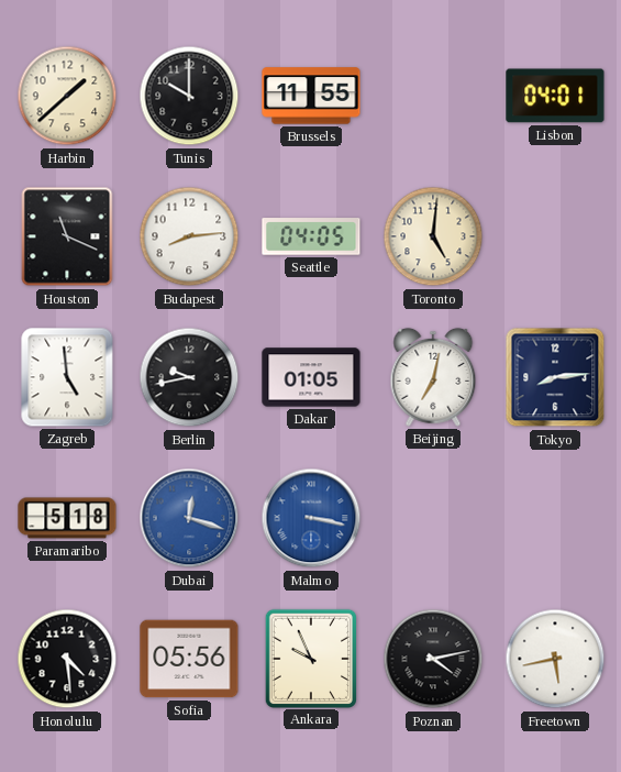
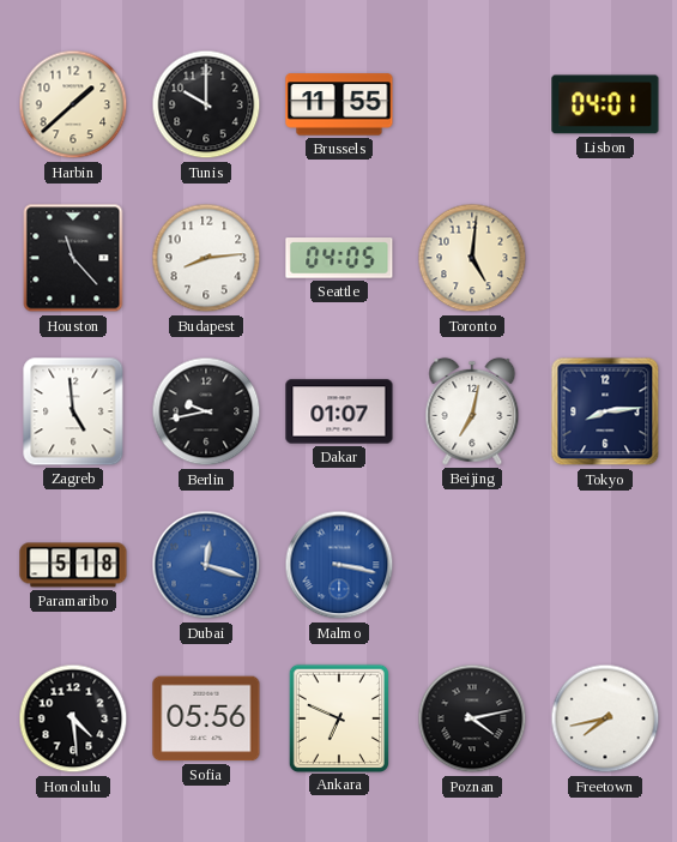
Houston: 11:19 -> 11:23 (73, 258)
Dakar: 01:05 -> 01:07 (339, 411)
Ankara: 9:56 -> 6:49 (338, 717)
Freetown: 5:43 -> 7:43 (605, 718)
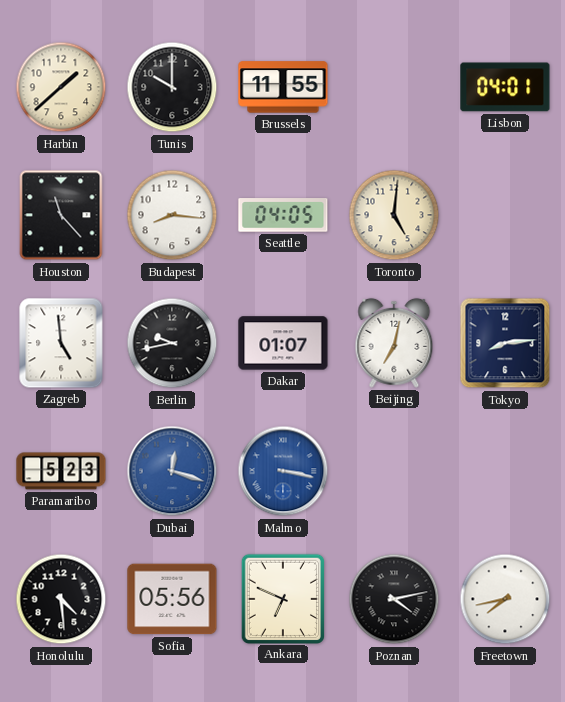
Budapest: 8:14 -> 8:16 (172, 215)
Paramaribo: 5:18 -> 5:23 (61, 471)
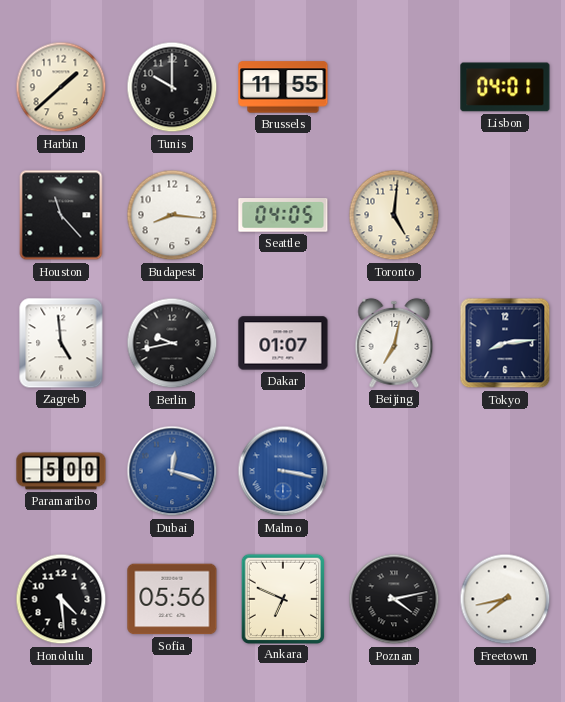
Paramaribo: 5:23 -> 5:00 (61, 471)
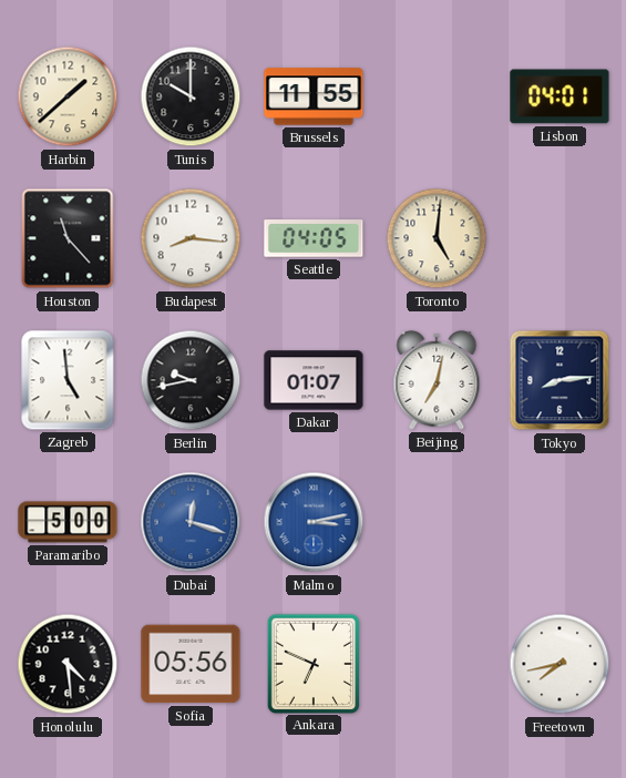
Malmo: 3:17 -> 3:13 (314, 522)
Poznan: 4:13 -> none (394, 599)
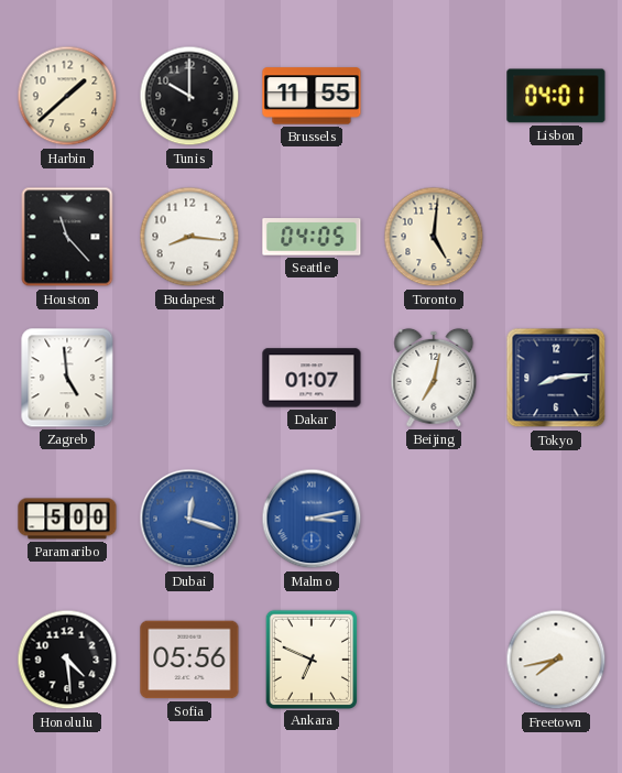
Berlin: 9:43 -> none (191, 380)
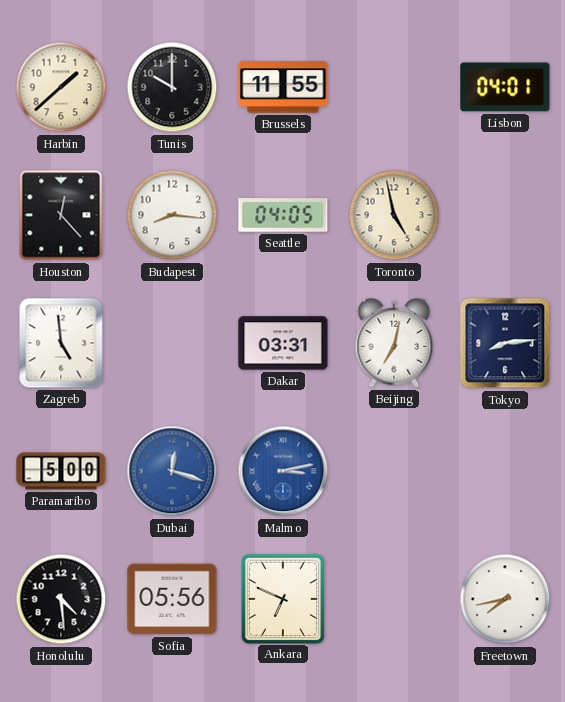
Houston: 11:23 -> 12:23 (61, 215)
Toronto: 5:01 -> 4:58 (394, 215)
Dakar: 01:07 -> 03:31 (283, 343)
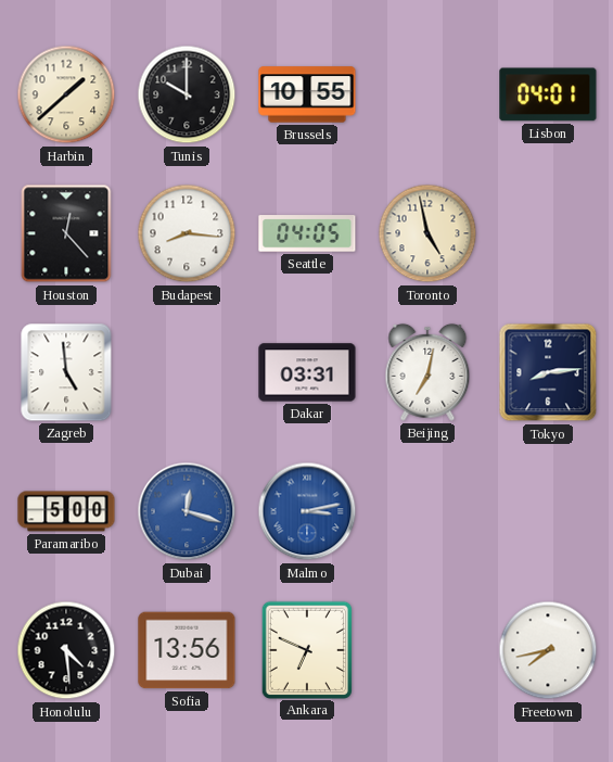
Brussels: 11:55 -> 10:55 (307, 94)
Sofia: 05:56 -> 13:56 (187, 650)
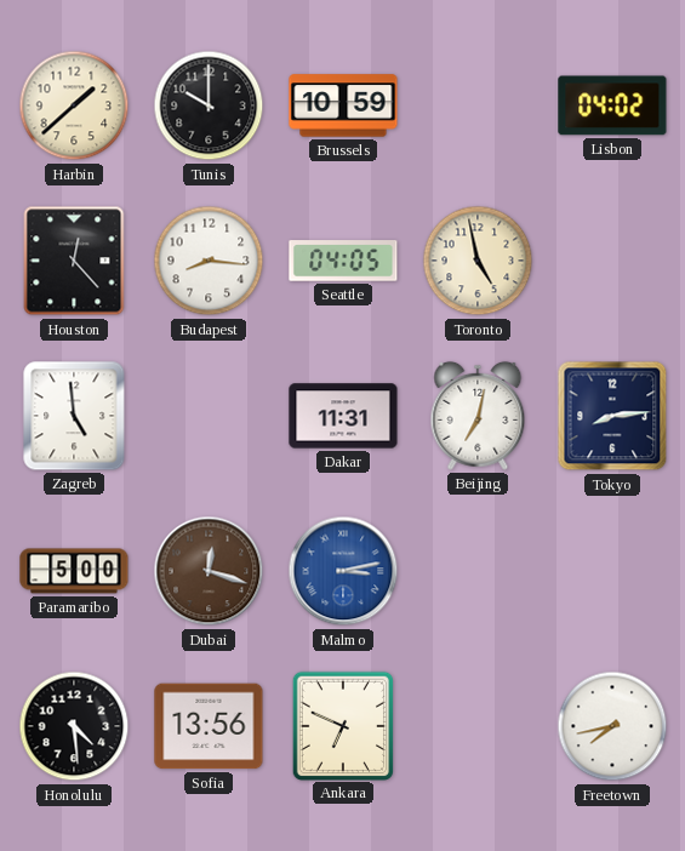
Brussels: 10:55 -> 10:59 (343, 105)
Lisbon: 04:01 -> 04:02 (612, 105)
Dakar: 03:31 -> 11:31 (343, 416)
Dubai dial: blue -> brown (209, 571)
